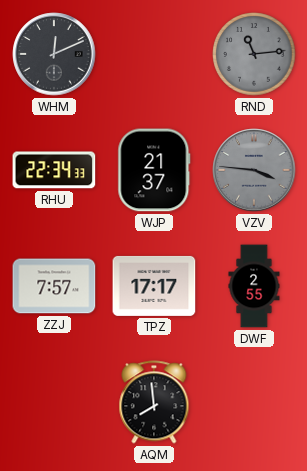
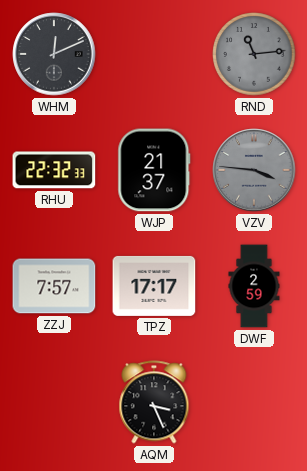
RHU: 22:34 -> 22:32 (54, 170)
DWF: 2:55 -> 2:59 (254, 286)
AQM: 7:59 -> 3:26 (154, 402)
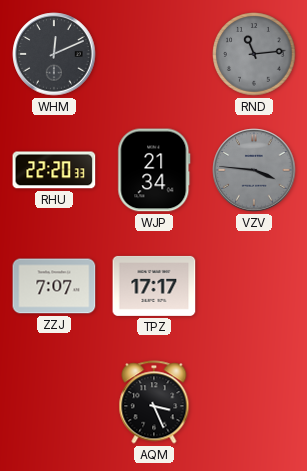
RHU: 22:32 -> 22:20 (54, 170)
WJP: 21:37 -> 21:34 (154, 170)
ZZJ: 7:57 -> 7:07 (54, 286)
DWF: 2:59 -> none (254, 286)
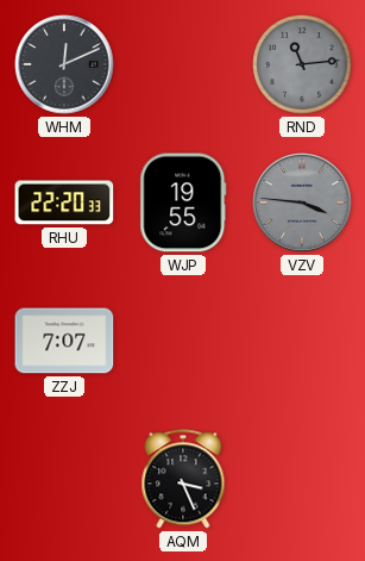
WJP: 21:34 -> 19:55 (183, 202)
TPZ: 17:17 -> none (154, 286)
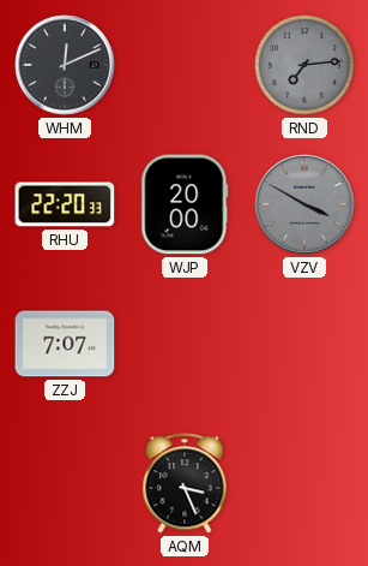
RND: 11:14 -> 7:14 (304, 65)
WJP: 19:55 -> 20:00 (185, 204)
VZV: 3:46 -> 3:50 (304, 204)
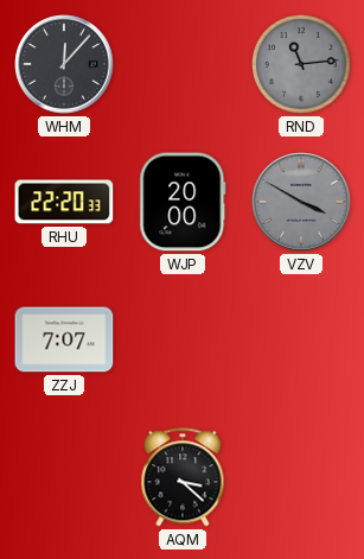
WHM: 12:11 -> 12:07 (64, 64)
RND: 7:14 -> 11:14 (301, 64)
AQM: 3:26 -> 3:22 (183, 477)
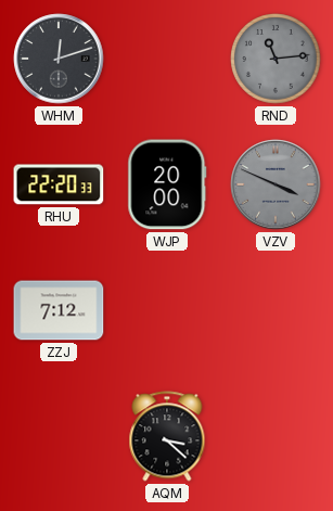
WHM: 12:07 -> 12:12 (59, 59)
VZV: 3:50 -> 3:49 (276, 184)
ZZJ: 7:07 -> 7:12 (59, 310)
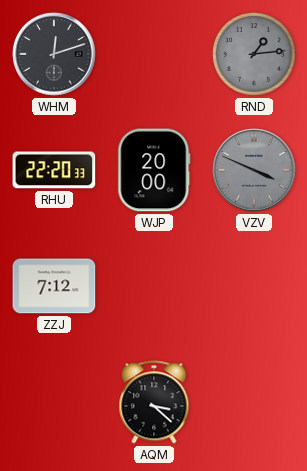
RND: 11:14 -> 1:14 (254, 54)
